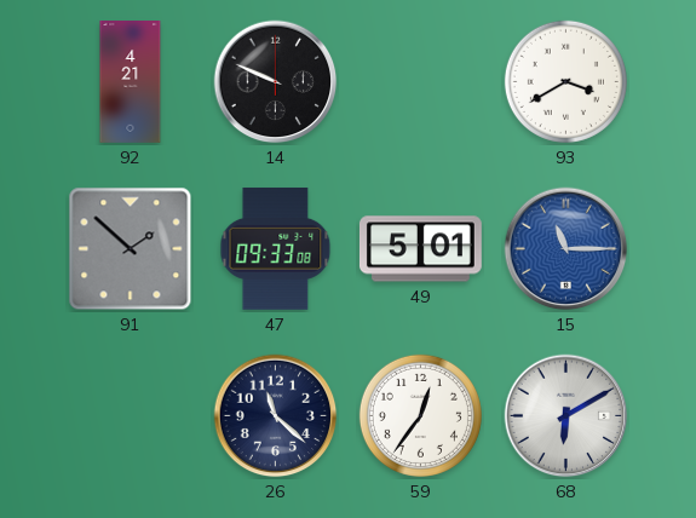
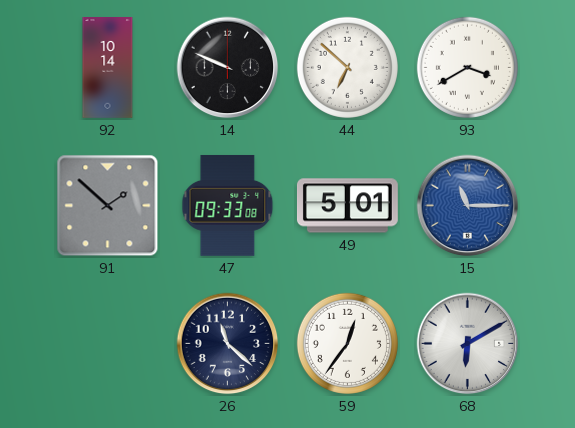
92: 4:21 -> 10:14 (108, 68)
44: none -> 6:52 (347, 67)
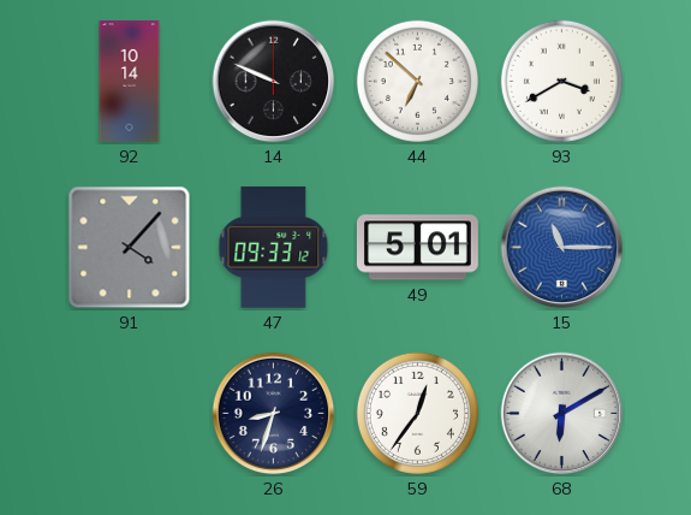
91: 1:52 -> 4:07 (130, 248)
47: 09:33:08 -> 09:33:12 (274, 247)
26: 11:22 -> 8:33 (274, 414)
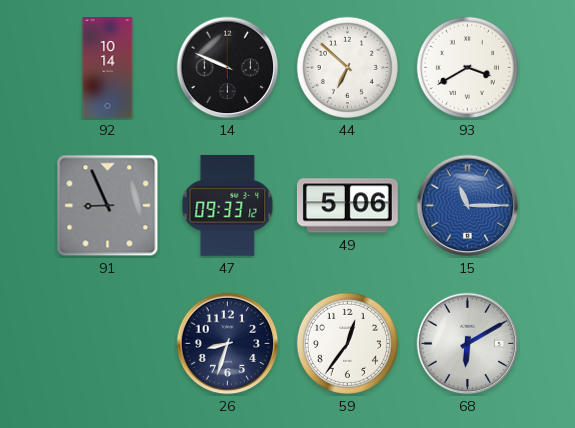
91: 4:07 -> 8:56 (108, 206)
49: 5:01 -> 5:06 (348, 206)
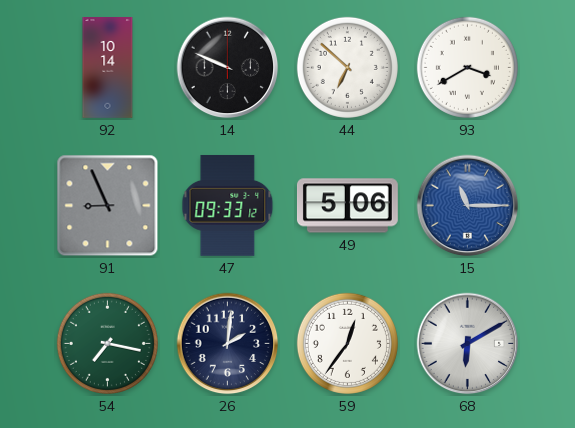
54: none -> 7:17 (107, 343)
26: 8:33 -> 2:01 (228, 344)
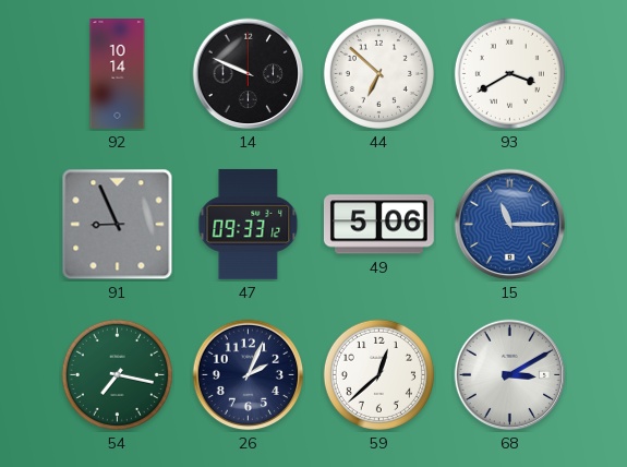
26: 2:01 -> 2:04 (249, 375)
59: 12:36 -> 12:38 (378, 374)
68: 6:10 -> 3:10 (510, 375)
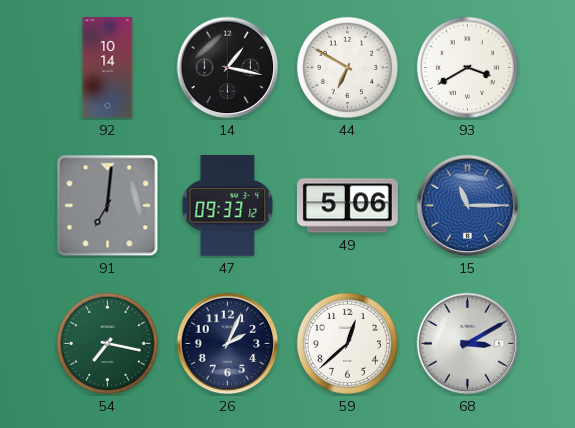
14: 9:49 -> 1:17 (228, 68)
44: 6:52 -> 6:50 (347, 67)
91: 8:56 -> 7:01 (108, 206)
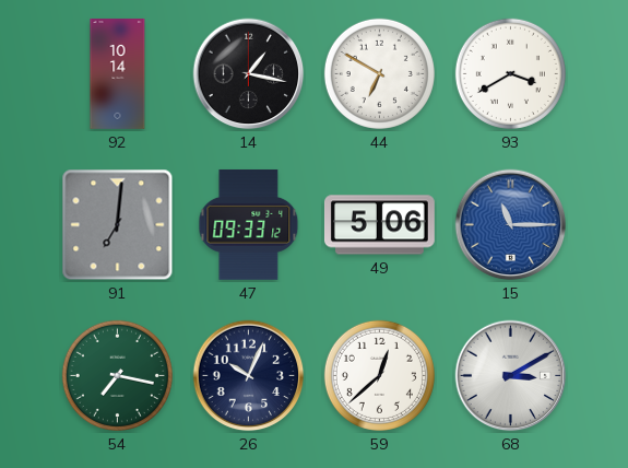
26: 2:04 -> 10:04 (249, 376)
